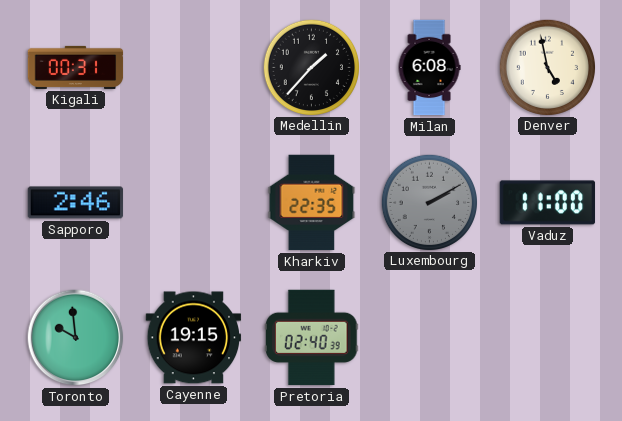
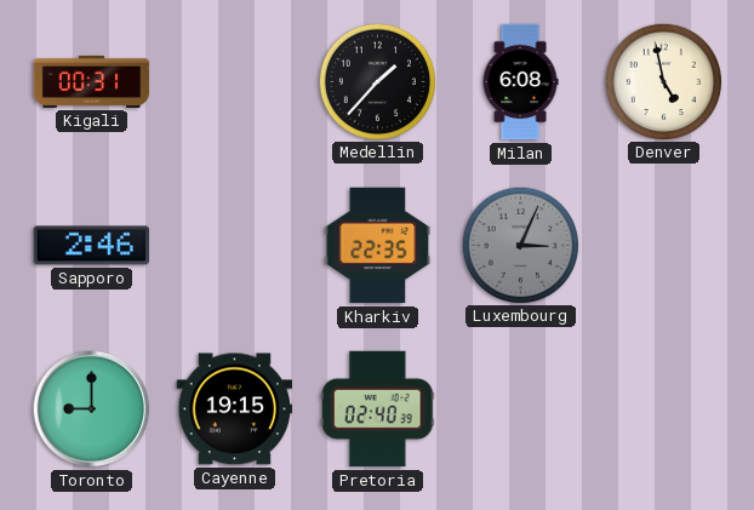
Luxembourg: 2:10 -> 3:04 (520, 245)
Vaduz: 11:00 -> none (548, 203)
Toronto: 9:59 -> 9:00 (92, 409)
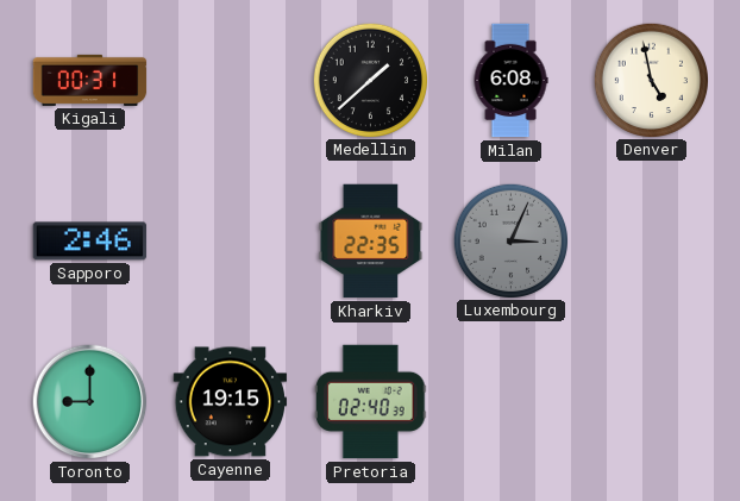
Medellin: 1:37 -> 1:38 (370, 80)
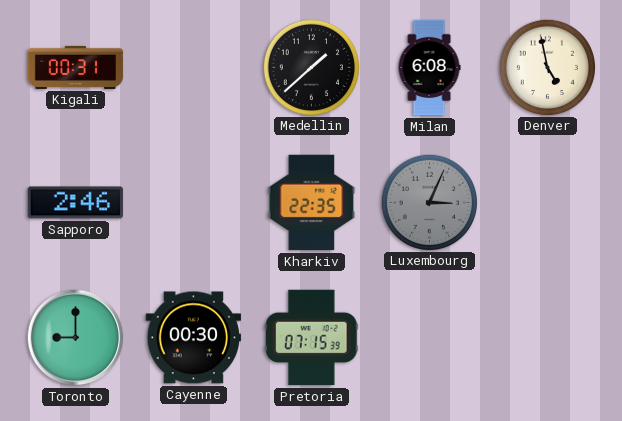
Cayenne: 19:15 -> 00:30 (194, 338)
Pretoria: 02:40 -> 07:15 (311, 338)
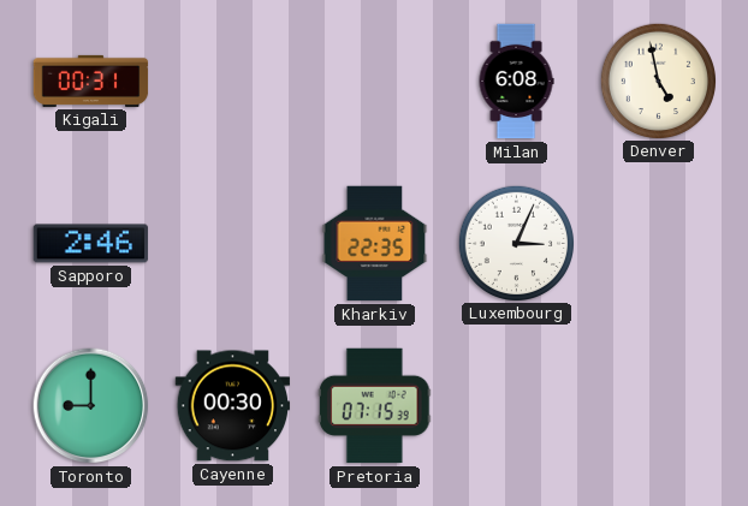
Medellin: 1:38 -> none (311, 67)
Luxembourg dial: grey -> white (516, 243)
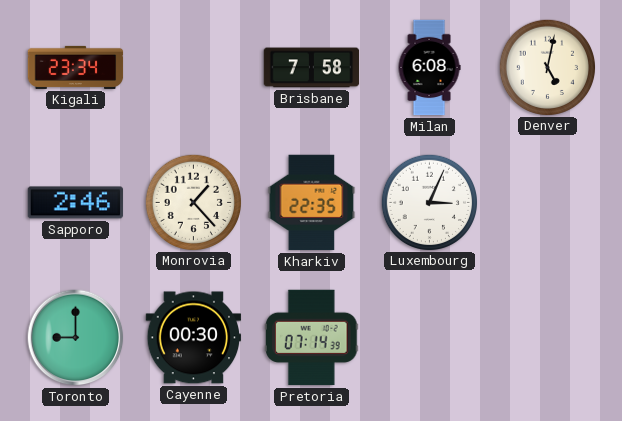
Kigali: 00:31 -> 23:34 (76, 67)
Brisbane: none -> 7:58 (312, 68)
Denver: 4:58 -> 5:02 (547, 67)
Monrovia: none -> 1:23 (193, 202)
Pretoria: 07:15 -> 07:14 (311, 338)
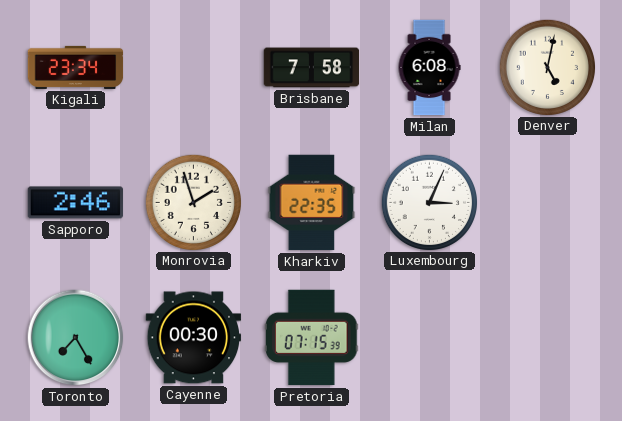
Monrovia: 1:23 -> 1:57 (193, 202)
Toronto: 9:00 -> 7:25 (76, 338)
Pretoria: 07:14 -> 07:15 (311, 338)
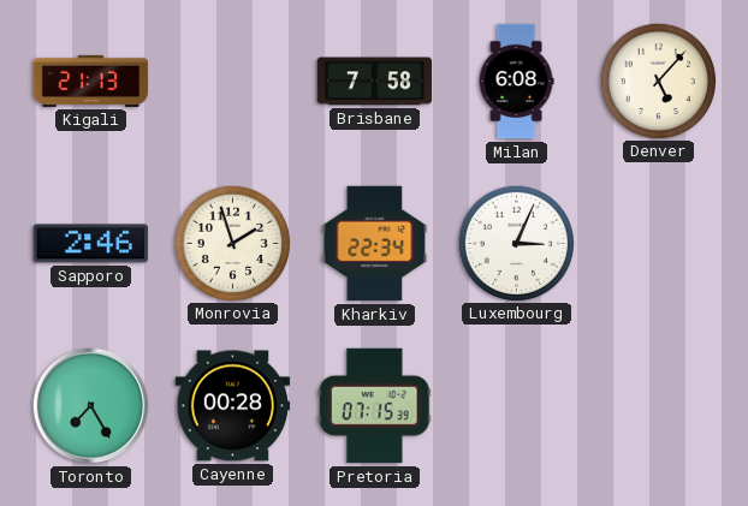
Kigali: 23:34 -> 21:13 (91, 81)
Denver: 5:02 -> 5:07 (658, 81)
Kharkiv: 22:35 -> 22:34 (375, 244)
Cayenne: 00:30 -> 00:28 (233, 406)
